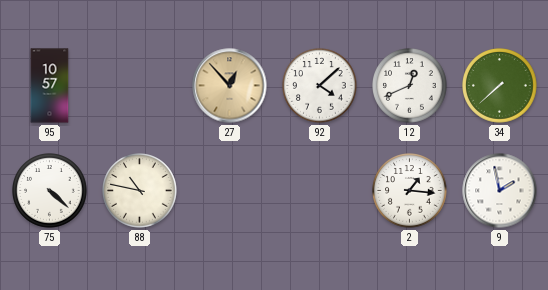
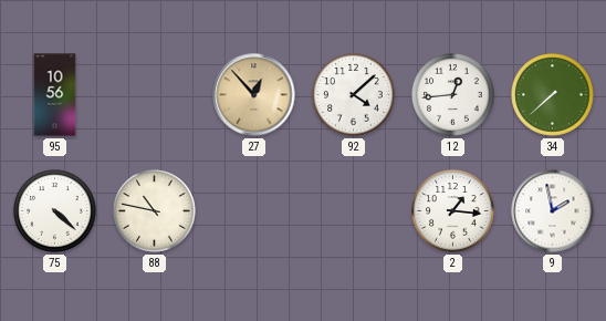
95: 10:57 -> 10:56 (55, 95)
12: 12:41 -> 12:44 (453, 95)
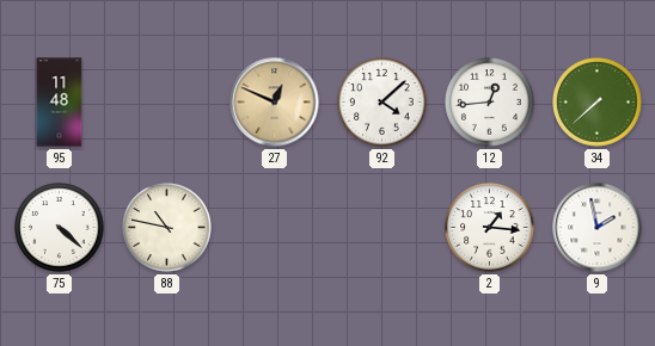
95: 10:56 -> 11:48 (60, 103)
27: 12:53 -> 12:49 (275, 103)
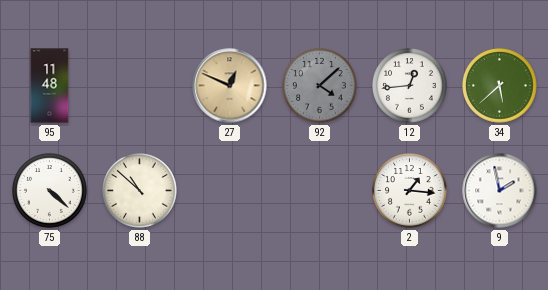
92 dial: white -> grey (320, 86)
34: 7:38 -> 5:38 (500, 86)
88: 10:47 -> 10:52 (140, 191)
